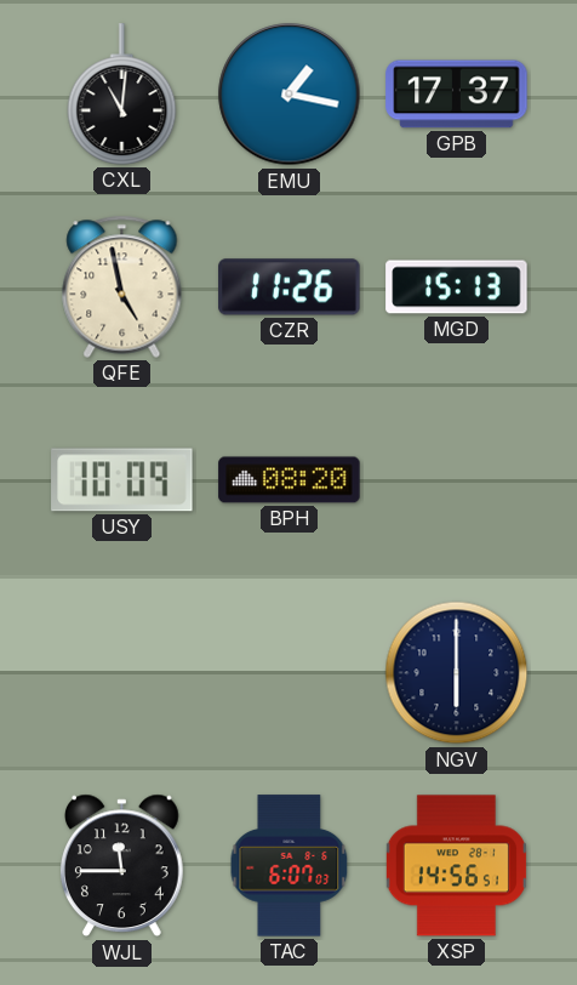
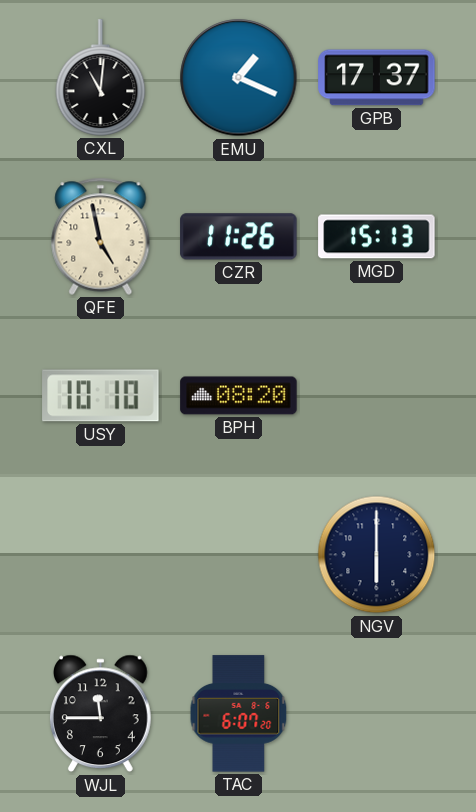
EMU: 1:17 -> 1:19 (239, 78)
USY: 10:09 -> 10:10 (101, 396)
TAC: 6:07:03 -> 6:07:20 (239, 714)
XSP: 14:56 -> none (456, 866)
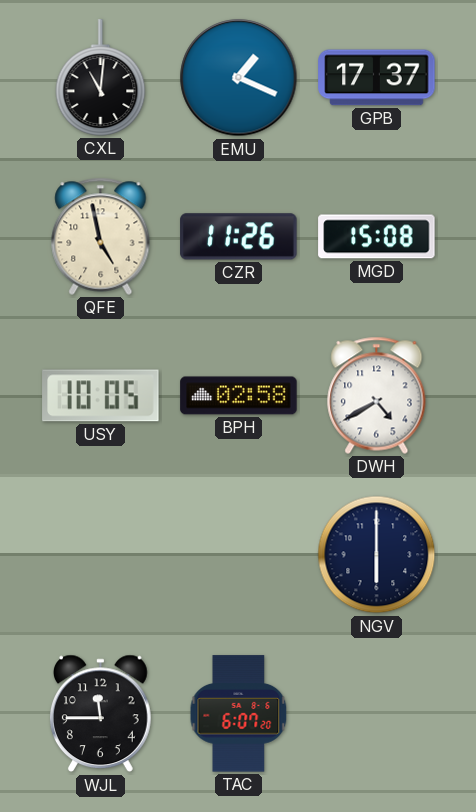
MGD: 15:13 -> 15:08 (377, 237)
USY: 10:10 -> 10:05 (101, 396)
BPH: 08:20 -> 02:58 (239, 396)
DWH: none -> 4:40 (377, 395)
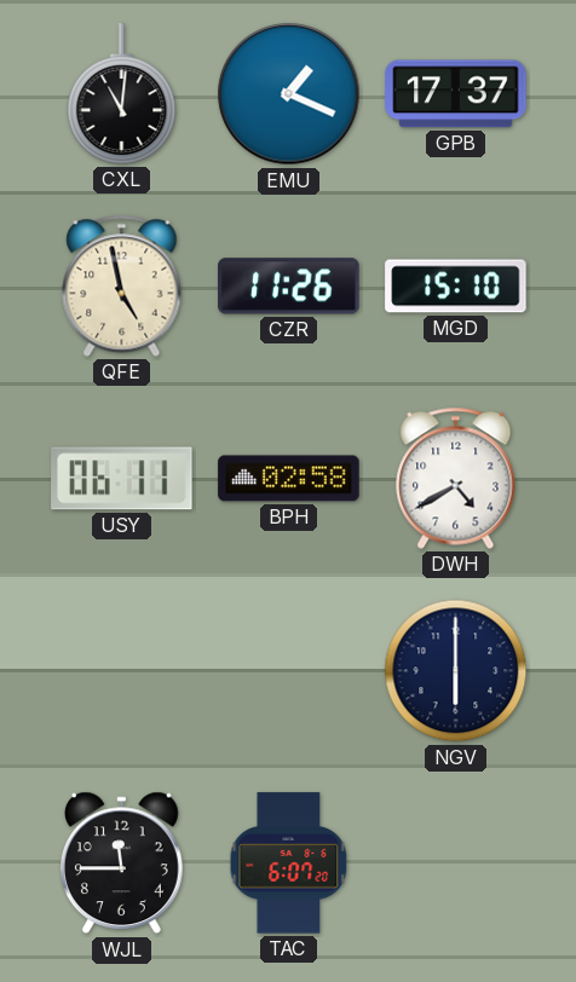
MGD: 15:08 -> 15:10 (456, 287)
USY: 10:05 -> 06:11 (122, 479)
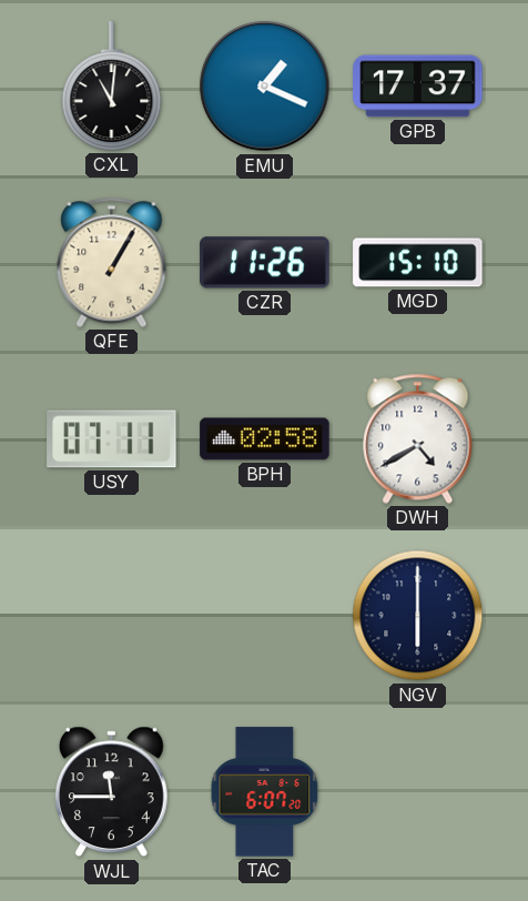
QFE: 4:58 -> 1:05 (112, 262)
USY: 06:11 -> 07:11 (112, 439)
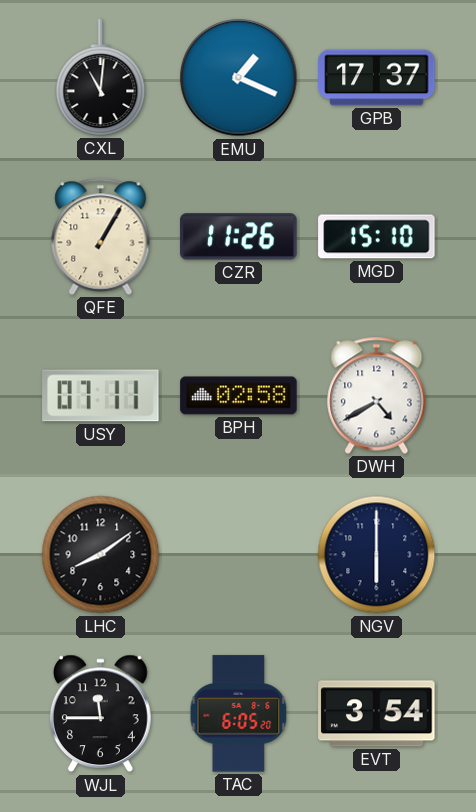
LHC: none -> 8:09 (101, 555)
TAC: 6:07 -> 6:05 (239, 714)
EVT: none -> 3:54 (377, 714)
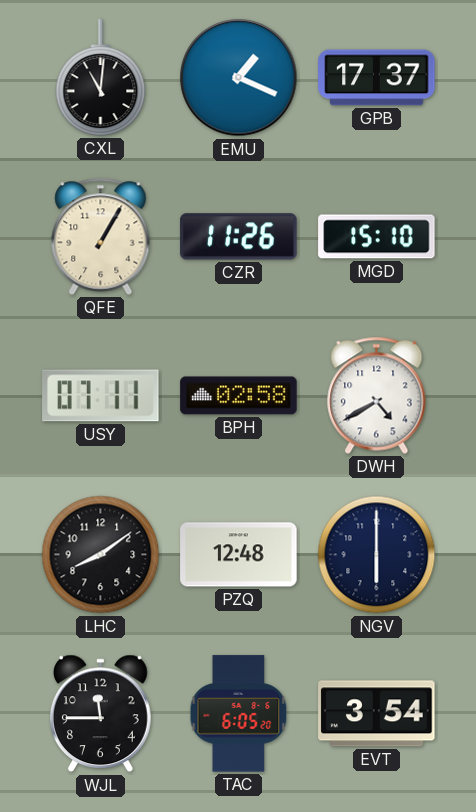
PZQ: none -> 12:48 (239, 555)
